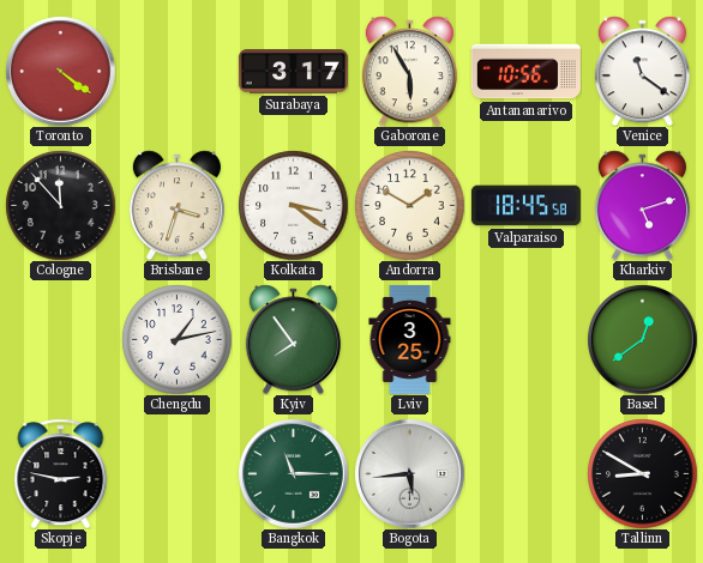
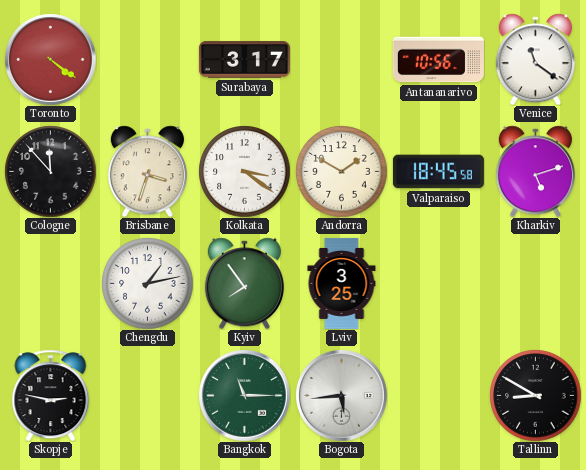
Gaborone: 5:55 -> none (409, 71)
Basel: 12:39 -> none (642, 339)
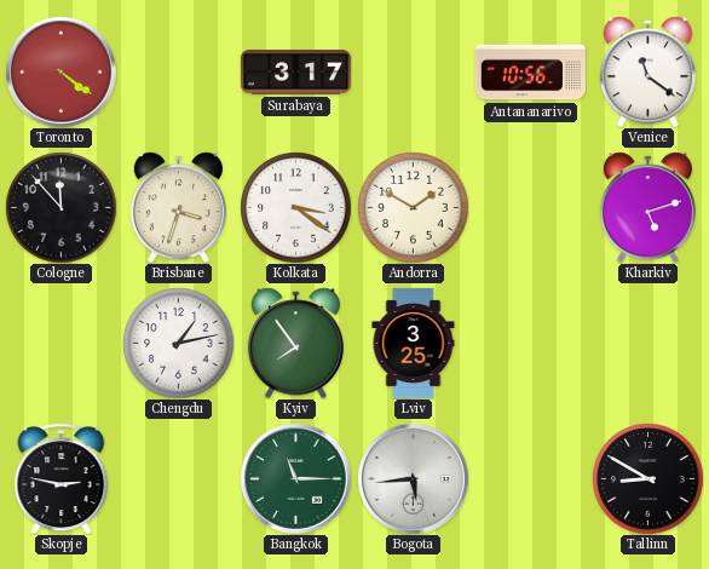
Valparaiso: 18:45 -> none (438, 172)
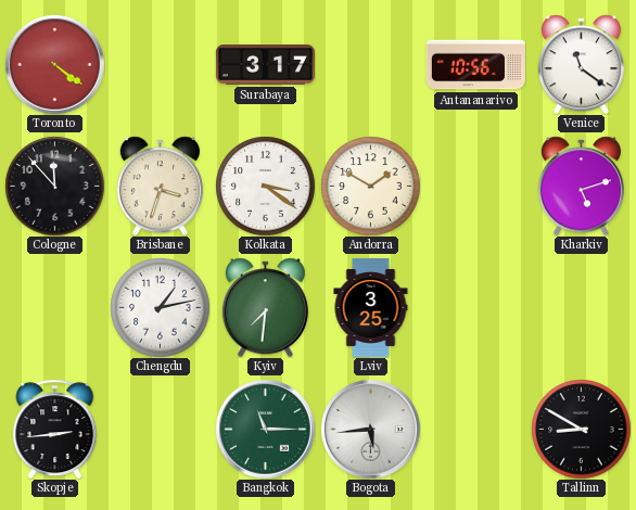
Kyiv: 7:54 -> 7:31 (265, 307)
Skopje: 2:47 -> 2:44 (55, 429)
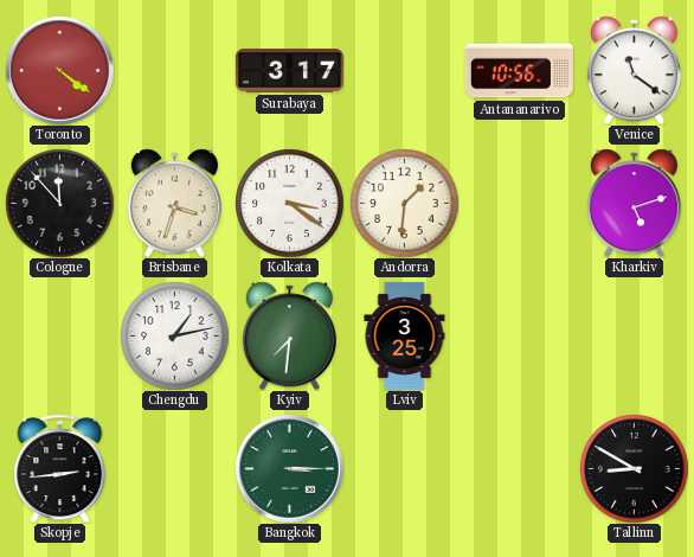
Andorra: 1:50 -> 1:31 (404, 203)
Bangkok: 11:15 -> 3:15 (289, 468)
Bogota: 5:44 -> none (370, 429)
